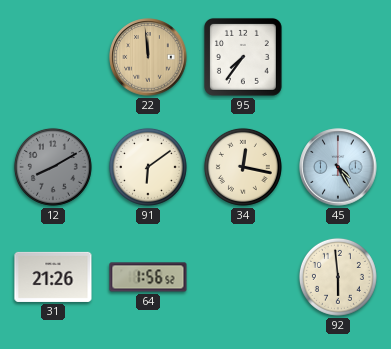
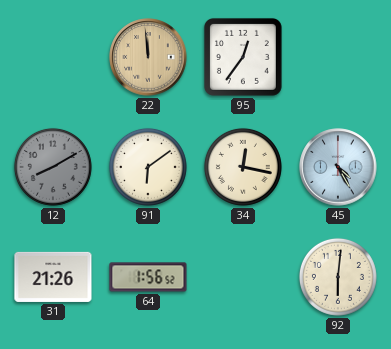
95: 7:36 -> 12:36 (243, 57)
92: 5:59 -> 6:01 (338, 277)
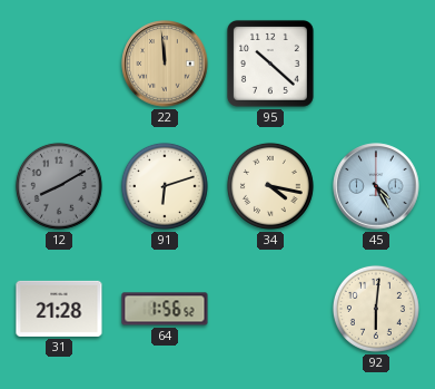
95: 12:36 -> 10:22 (270, 64)
91: 6:09 -> 6:12 (165, 186)
34: 12:17 -> 4:17 (270, 186)
31: 21:26 -> 21:28 (59, 309)
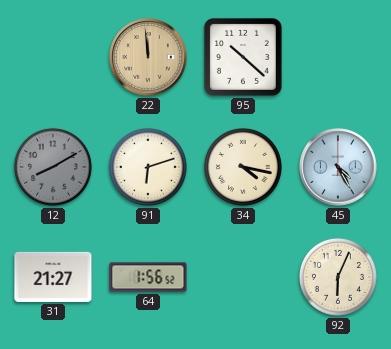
31: 21:28 -> 21:27 (53, 277)
92: 6:01 -> 6:04 (338, 277)
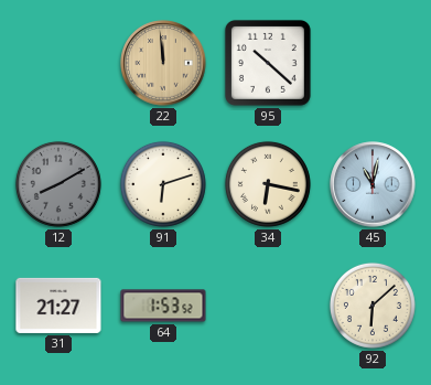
34: 4:17 -> 6:17 (268, 184)
45: 4:25 -> 11:02 (373, 184)
64: 1:56 -> 1:53 (163, 306)
92: 6:04 -> 6:08 (373, 306)
